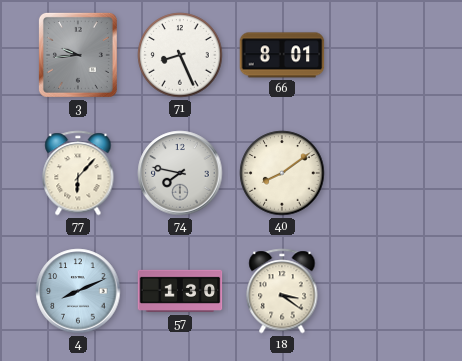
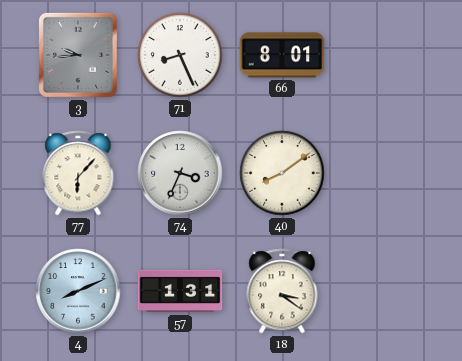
74: 7:47 -> 3:34 (180, 173)
57: 1:30 -> 1:31 (180, 291)
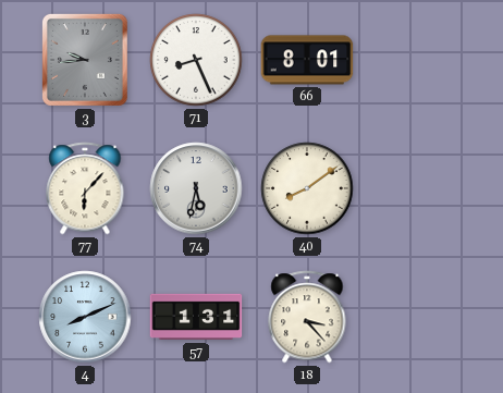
74: 3:34 -> 5:32 (196, 188)
18: 3:21 -> 3:23 (307, 317)
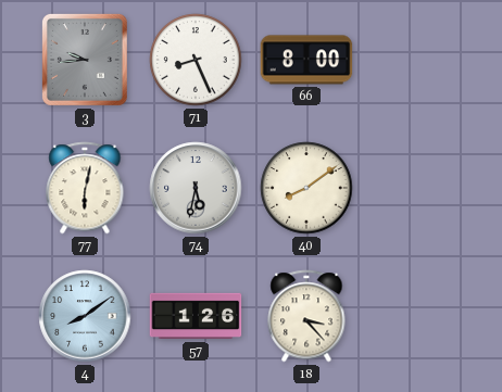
66: 8:01 -> 8:00 (306, 60)
77: 6:07 -> 6:02 (85, 188)
4: 8:11 -> 8:09 (85, 316)
57: 1:31 -> 1:26 (196, 316)
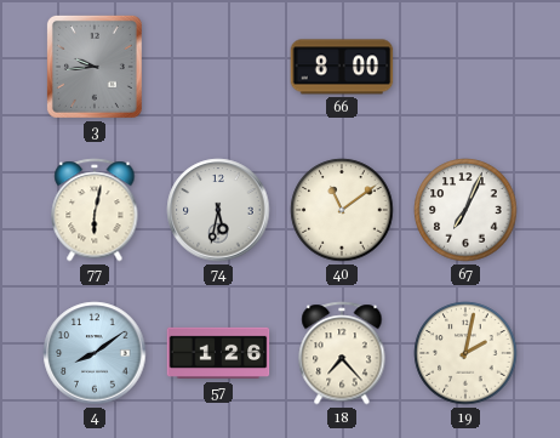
71: 8:26 -> none (196, 60)
40: 8:09 -> 11:09 (342, 210)
67: none -> 7:04 (465, 210)
18: 3:23 -> 7:23 (342, 353)
19: none -> 2:02 (465, 353)
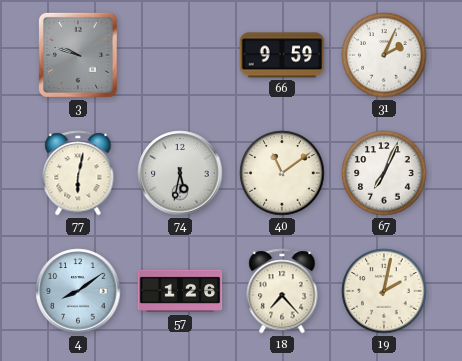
3: 9:44 -> 9:48 (78, 55)
66: 8:00 -> 9:59 (282, 55)
31: none -> 2:04 (384, 55)
